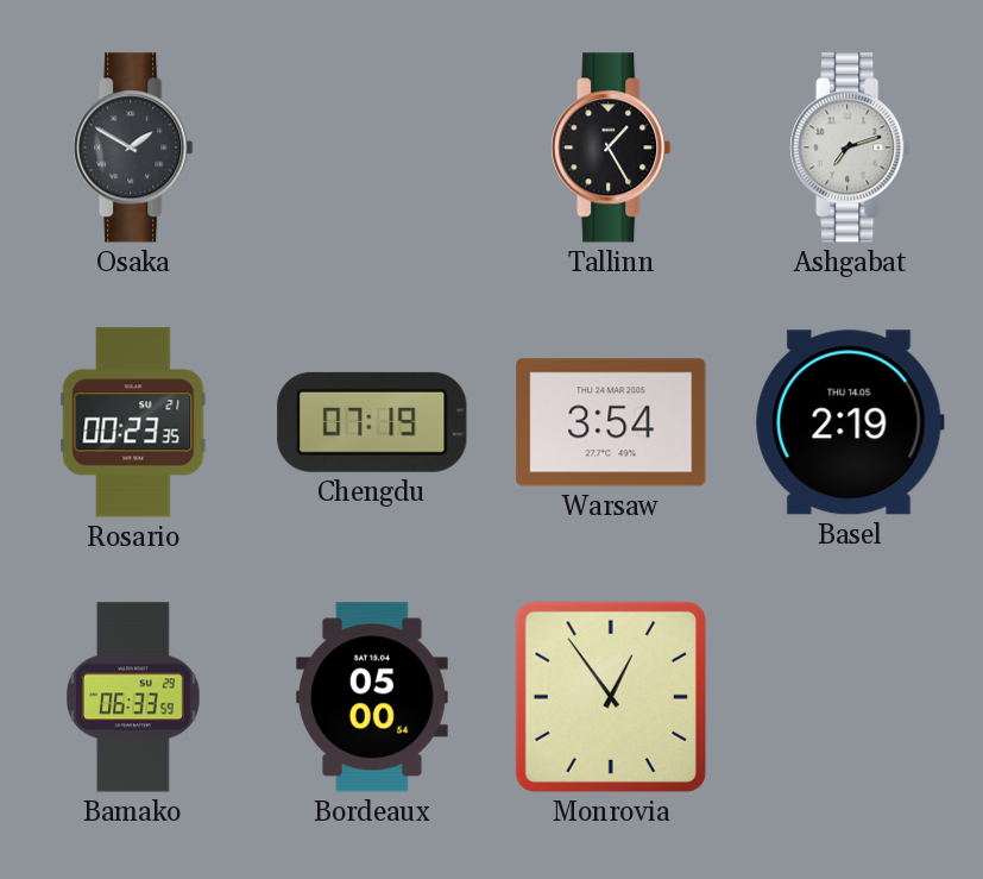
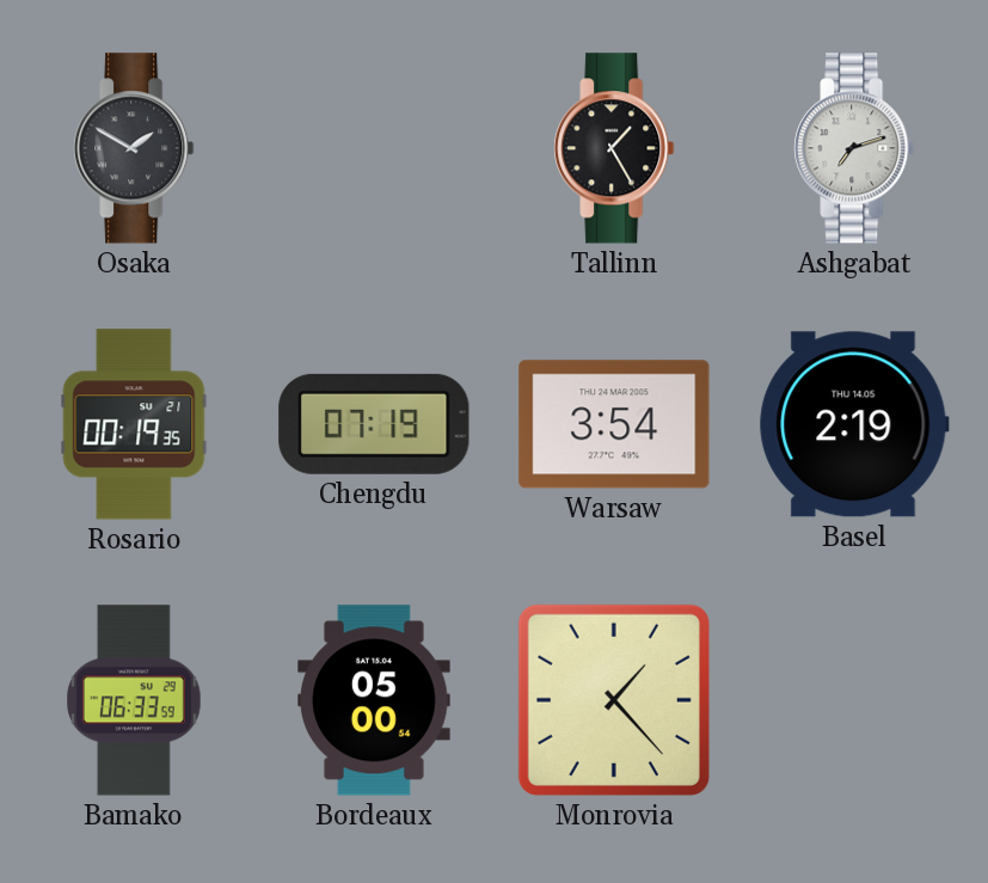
Rosario: 00:23 -> 00:19 (134, 424)
Monrovia: 12:54 -> 1:23 (614, 700)
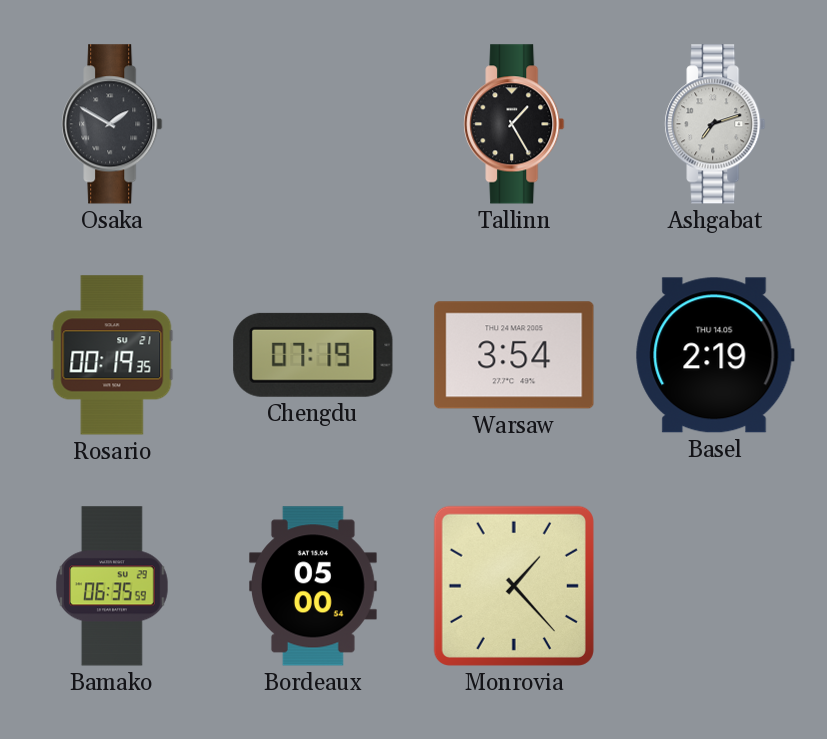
Bamako: 06:33 -> 06:35 (113, 586)
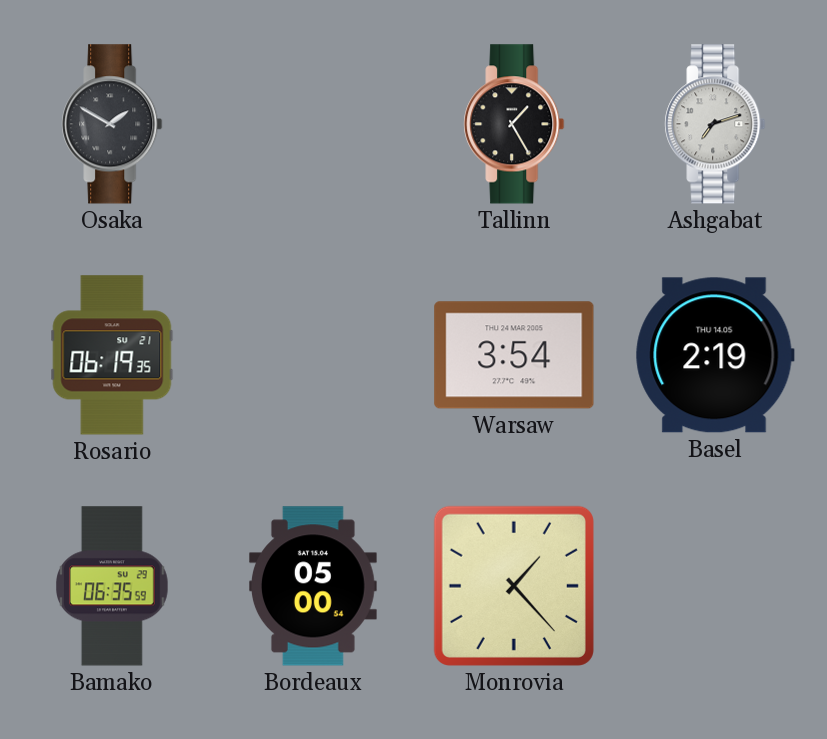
Rosario: 00:19 -> 06:19 (112, 355)
Chengdu: 07:19 -> none (313, 355)
